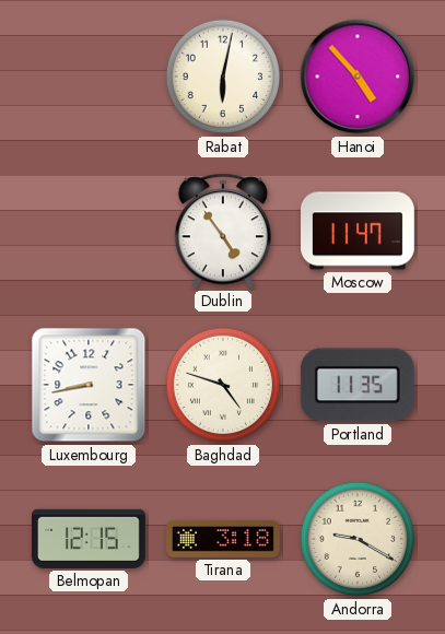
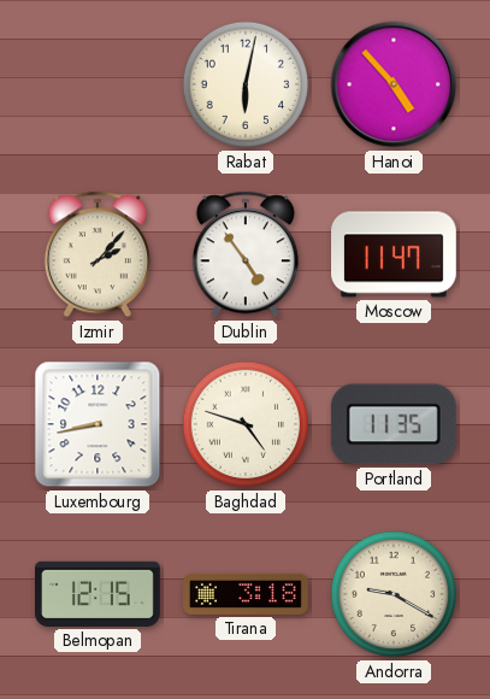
Izmir: none -> 2:07 (98, 254)
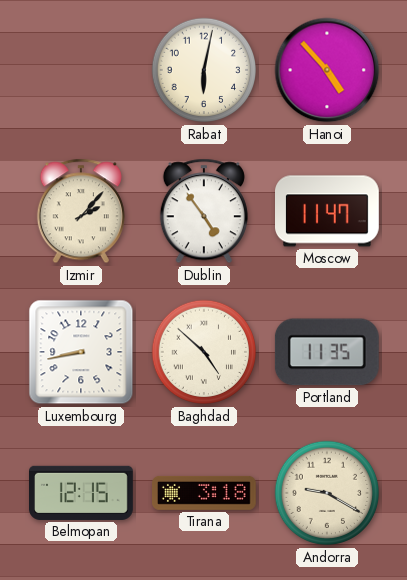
Baghdad: 4:48 -> 4:52 (204, 352)
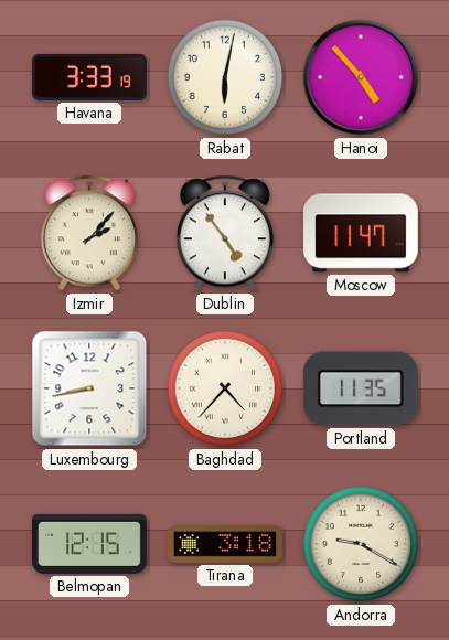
Havana: none -> 3:33 (90, 77)
Baghdad: 4:52 -> 4:37 (225, 388)
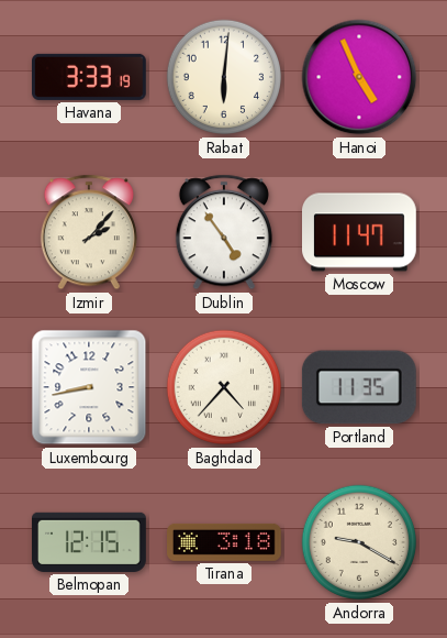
Rabat: 6:02 -> 6:01 (224, 77)
Hanoi: 4:53 -> 4:56 (359, 77)
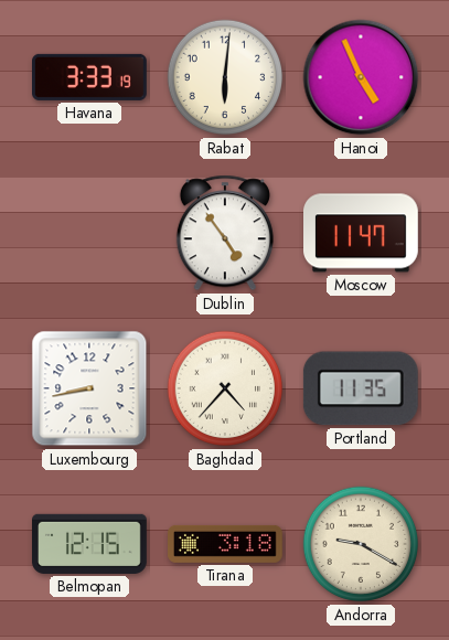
Izmir: 2:07 -> none (89, 232)
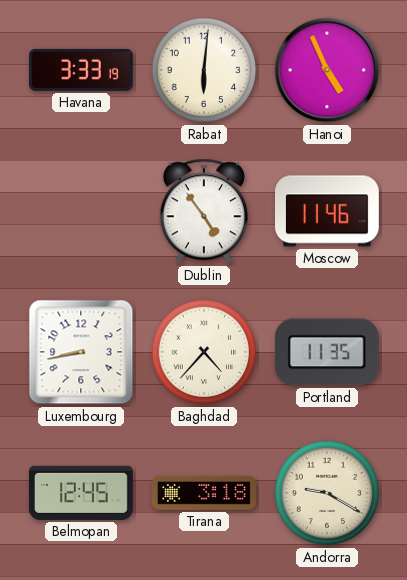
Moscow: 11:47 -> 11:46 (328, 211)
Belmopan: 12:15 -> 12:45 (82, 493)
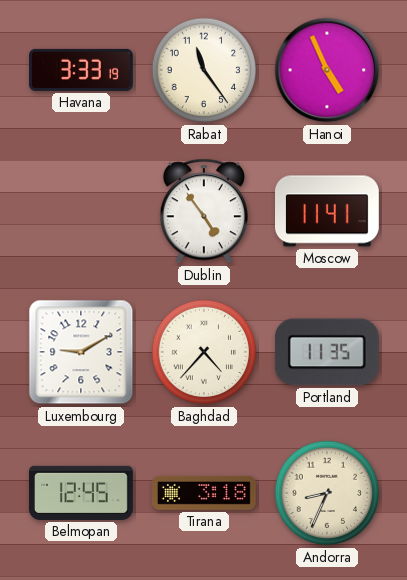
Rabat: 6:01 -> 11:24 (204, 70)
Moscow: 11:46 -> 11:41 (328, 211)
Luxembourg: 8:43 -> 9:10 (81, 352)
Andorra: 9:20 -> 8:34 (327, 493)
